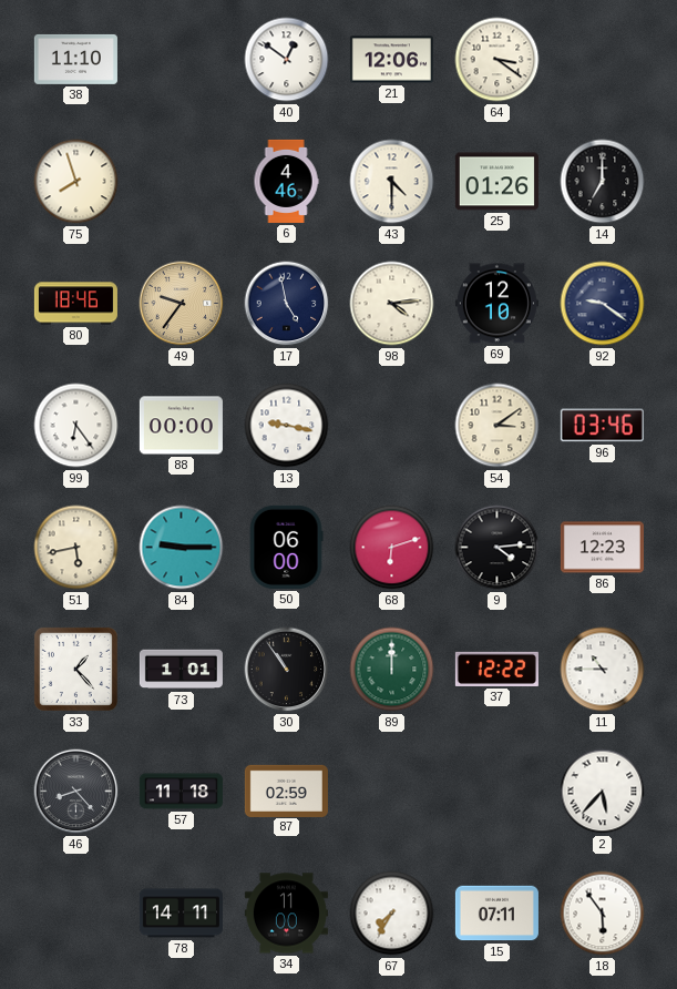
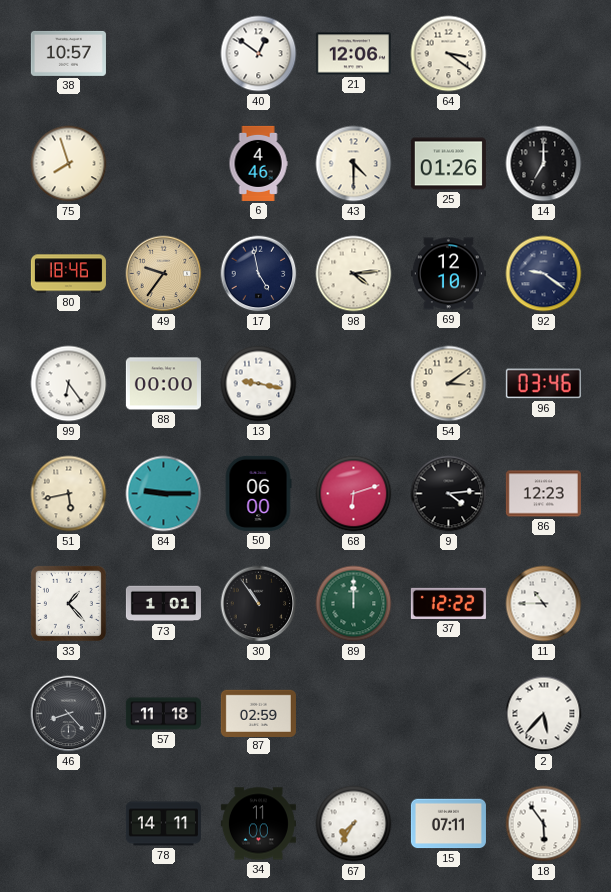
38: 11:10 -> 10:57 (68, 53)
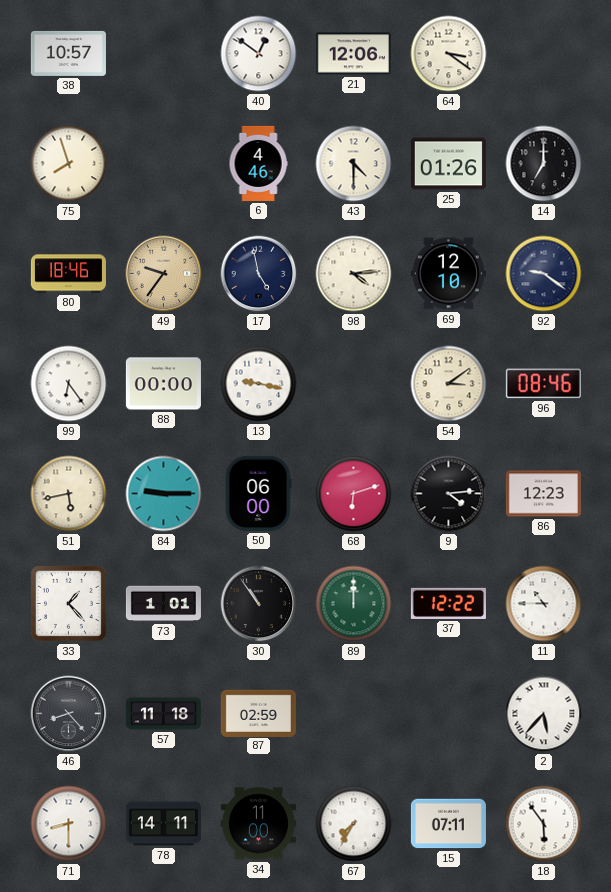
96: 03:46 -> 08:46 (543, 384)
71: none -> 8:30 (69, 824)
